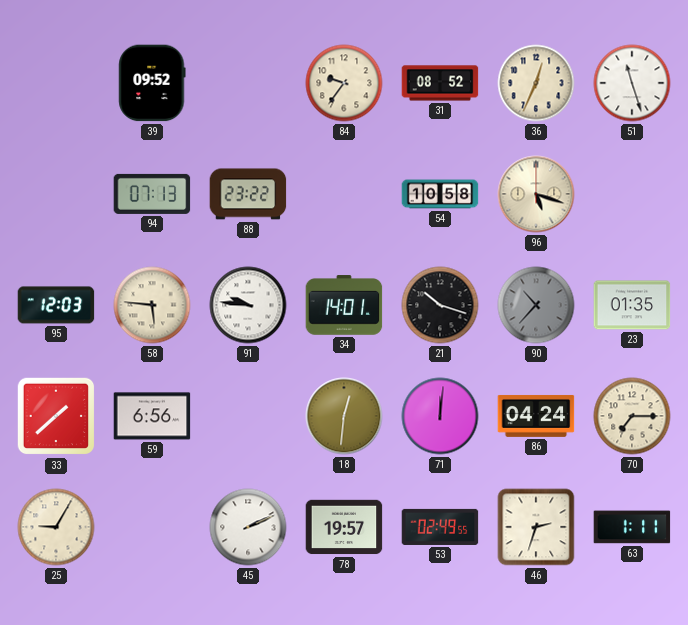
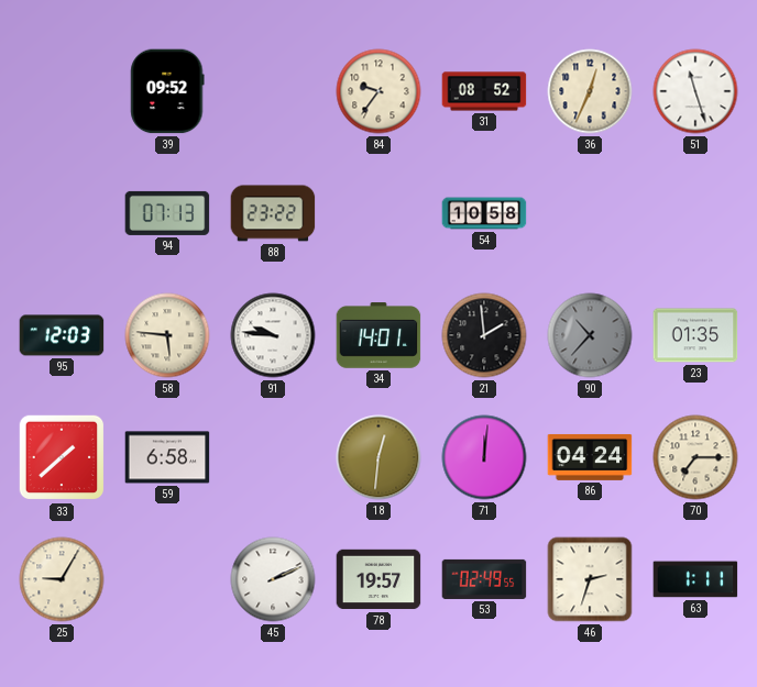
96: 5:18 -> none (536, 194)
21: 10:18 -> 1:59 (484, 335)
59: 6:56 -> 6:58 (167, 457)
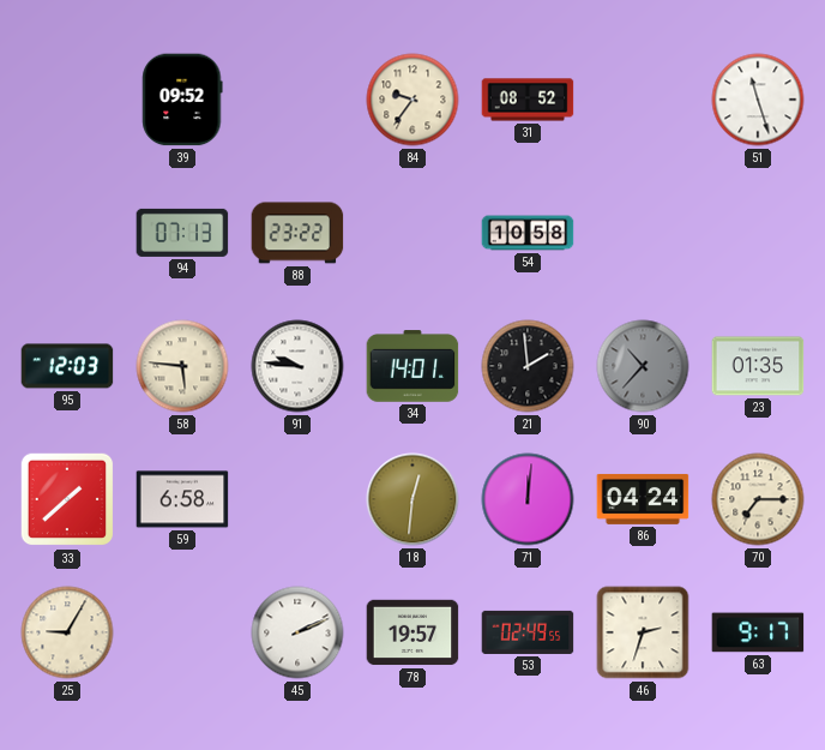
36: 12:34 -> none (590, 91)
63: 1:11 -> 9:17 (758, 632)
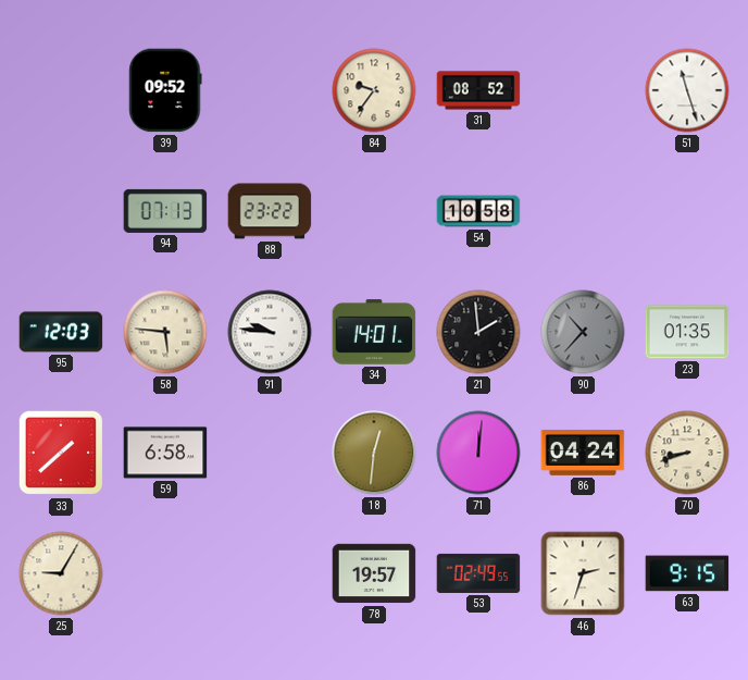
70: 7:15 -> 8:42 (687, 453)
45: 2:11 -> none (297, 632)
63: 9:17 -> 9:15 (687, 573)
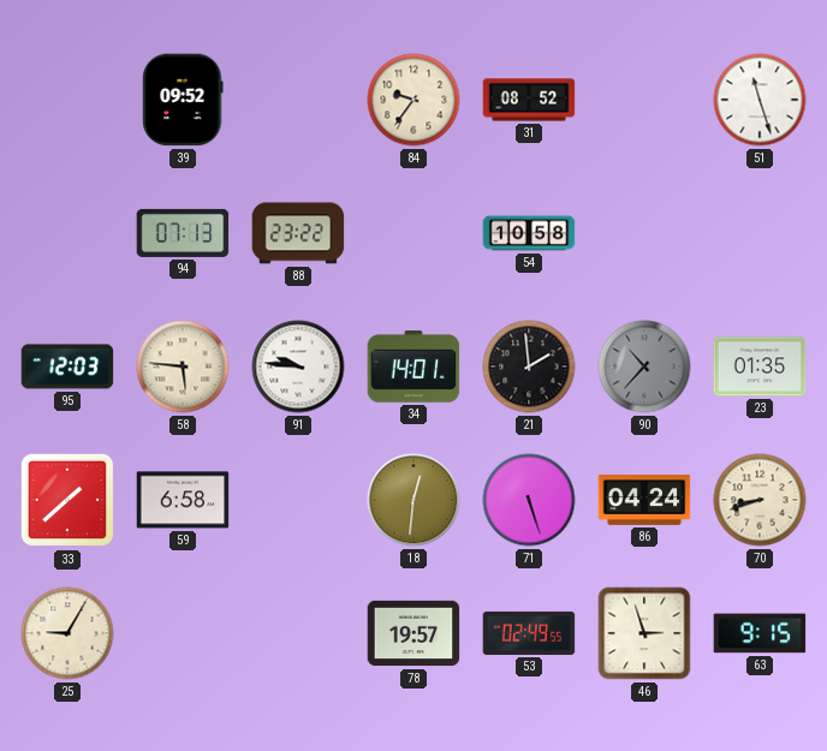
71: 12:01 -> 5:27 (529, 500)
46: 2:33 -> 2:57 (644, 633)
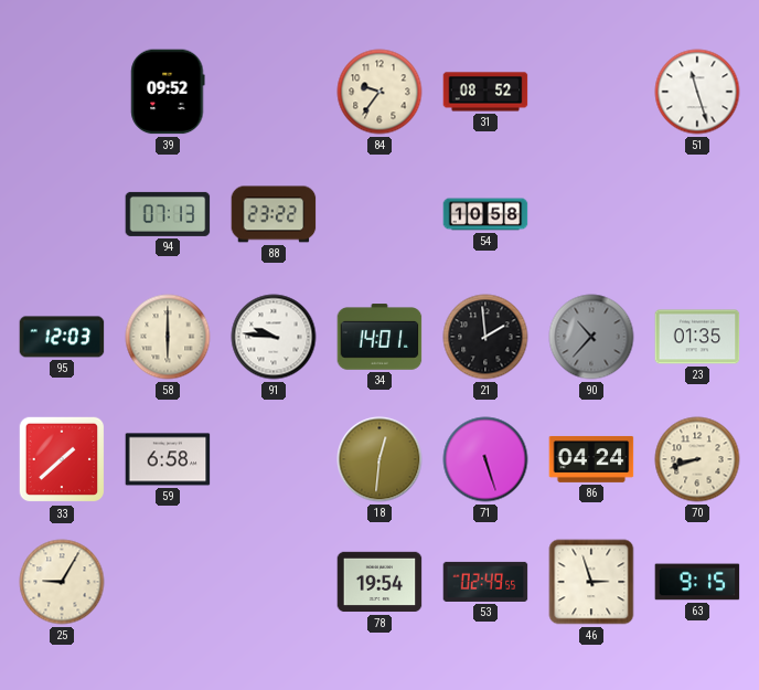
58: 5:46 -> 6:00 (168, 337)
78: 19:57 -> 19:54 (379, 582)
